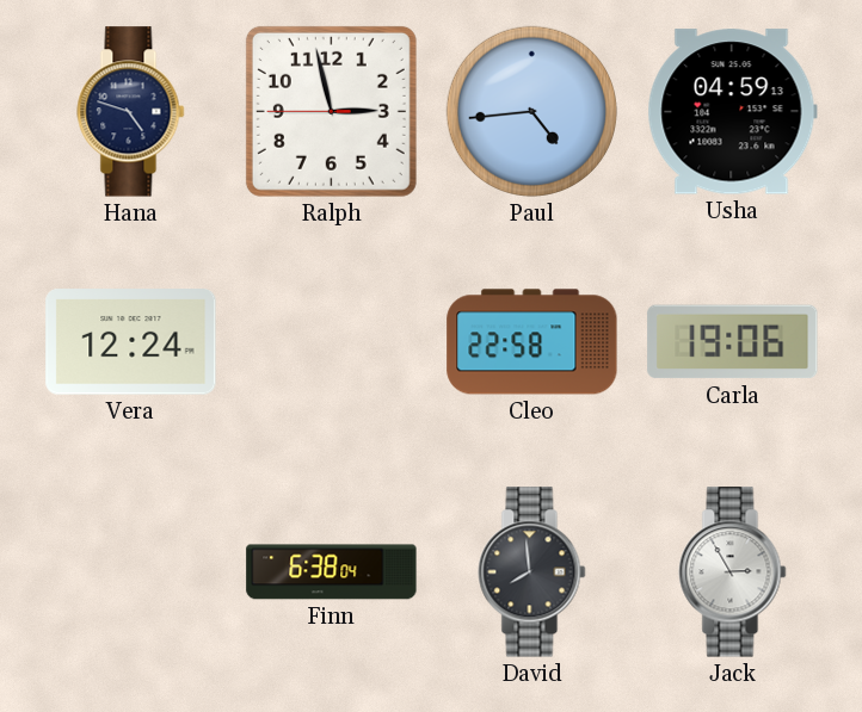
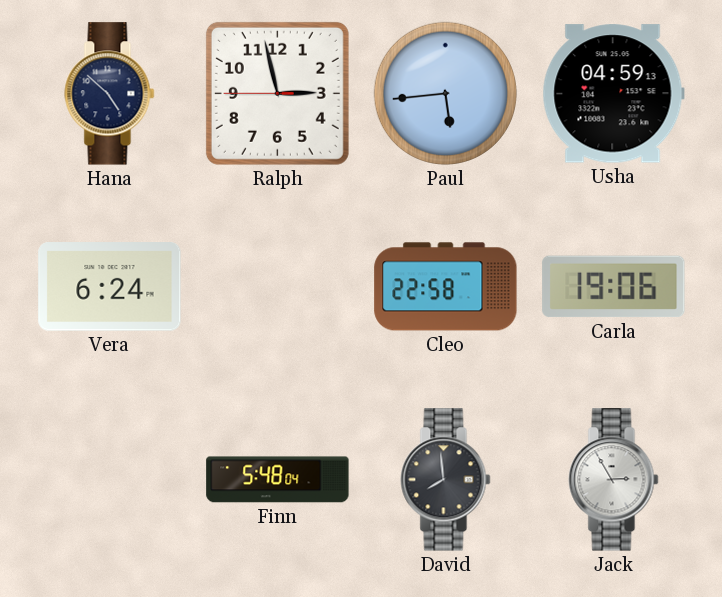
Hana: 4:48 -> 4:52 (110, 94)
Paul: 4:44 -> 5:44 (445, 93)
Vera: 12:24 -> 6:24 (110, 287)
Finn: 6:38 -> 5:48 (278, 480)
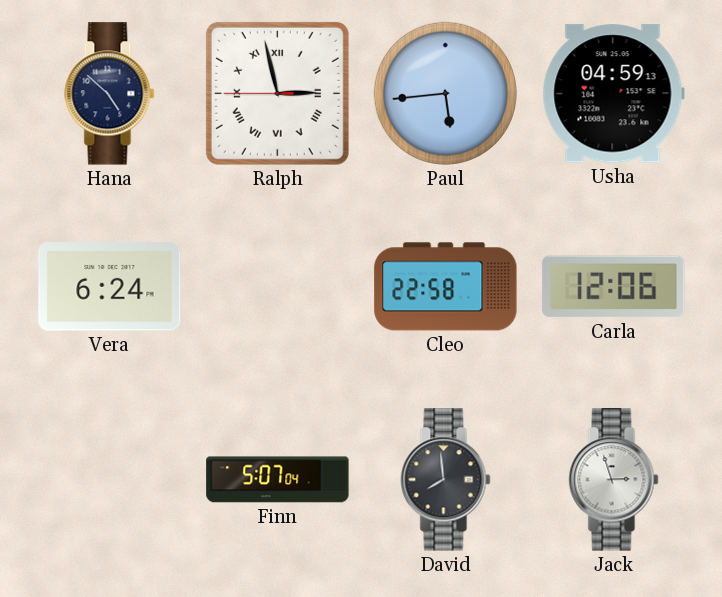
Ralph numerals: Arabic -> Roman (277, 93)
Carla: 19:06 -> 12:06 (614, 287)
Finn: 5:48 -> 5:07 (278, 480)
Jack: 2:55 -> 2:57 (614, 480)
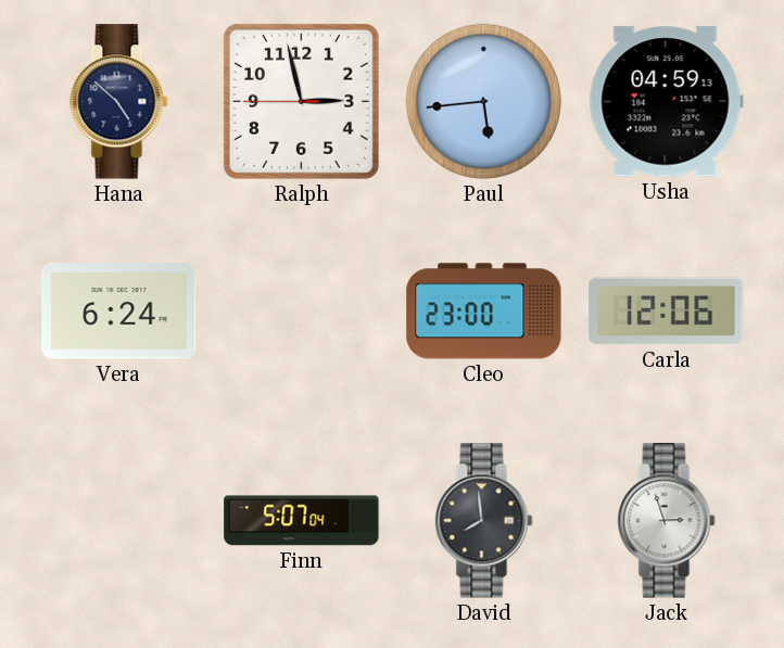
Ralph numerals: Roman -> Arabic (301, 101)
Cleo: 22:58 -> 23:00 (484, 312)
